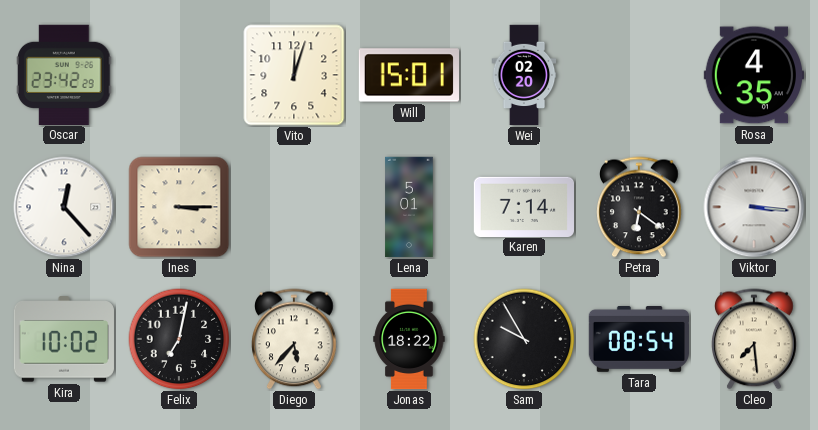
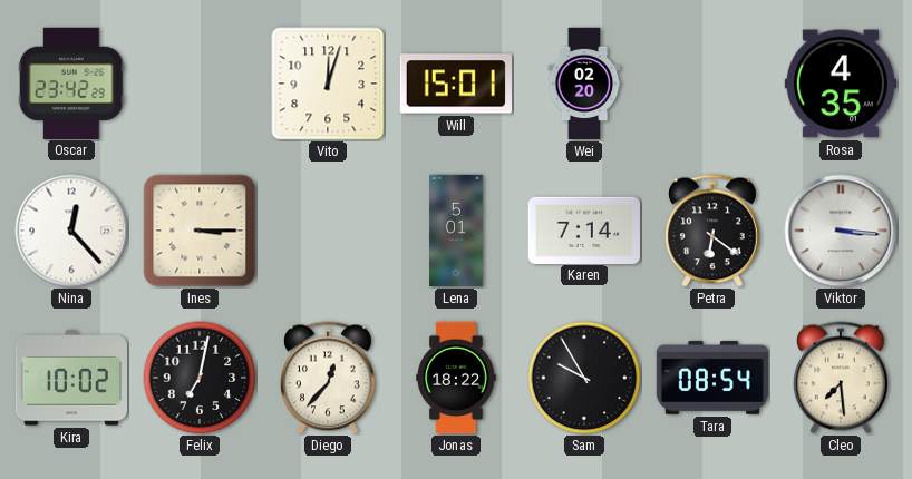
Diego: 5:37 -> 12:37 (329, 378)
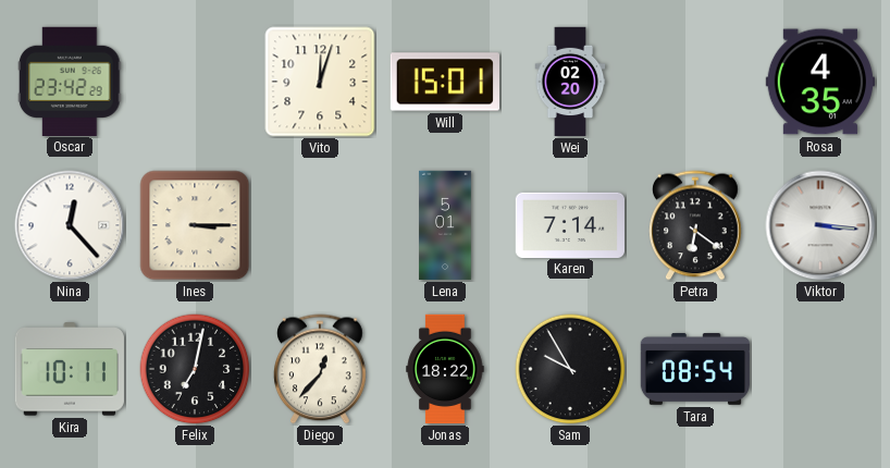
Kira: 10:02 -> 10:11 (70, 369)
Cleo: 7:29 -> none (842, 378)
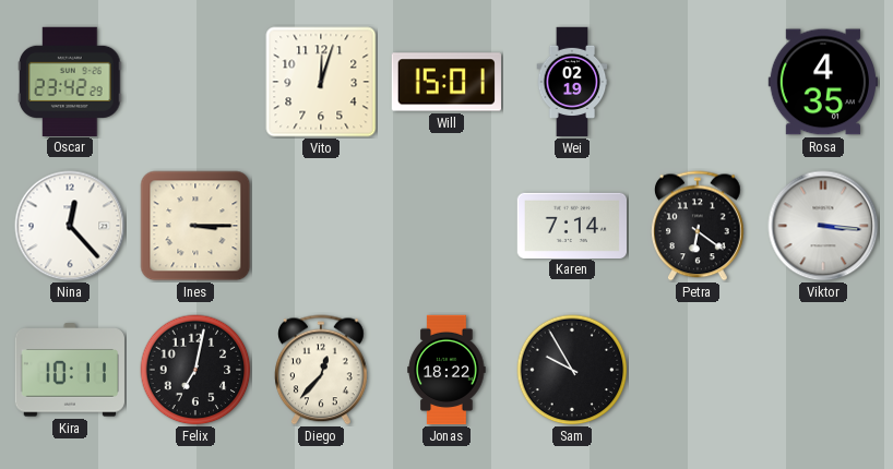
Wei: 02:20 -> 02:19 (572, 82)
Lena: 5:01 -> none (445, 225)
Tara: 08:54 -> none (694, 370)
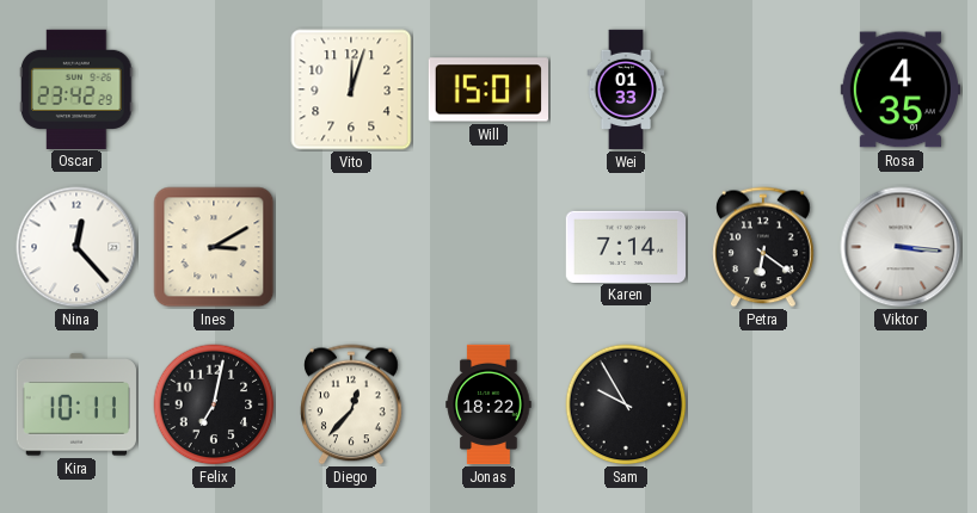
Wei: 02:19 -> 01:33 (626, 89)
Ines: 3:15 -> 3:10 (214, 247)
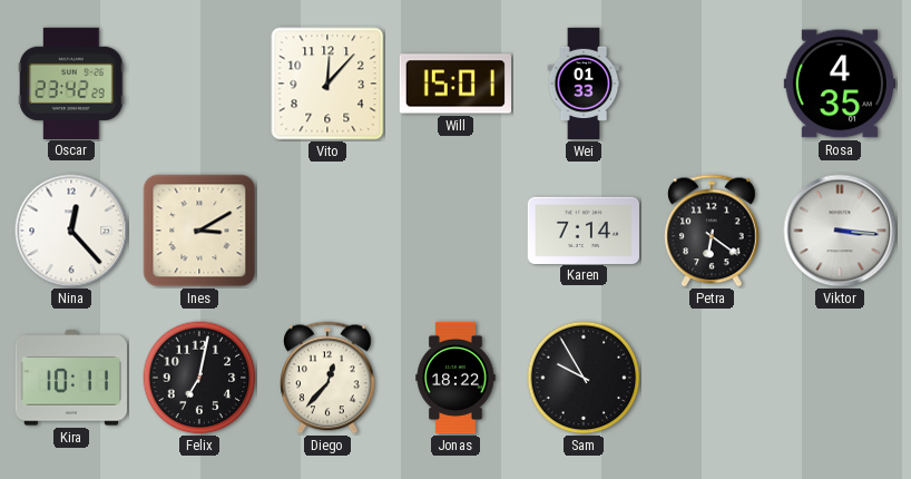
Vito: 12:03 -> 12:07 (327, 84)
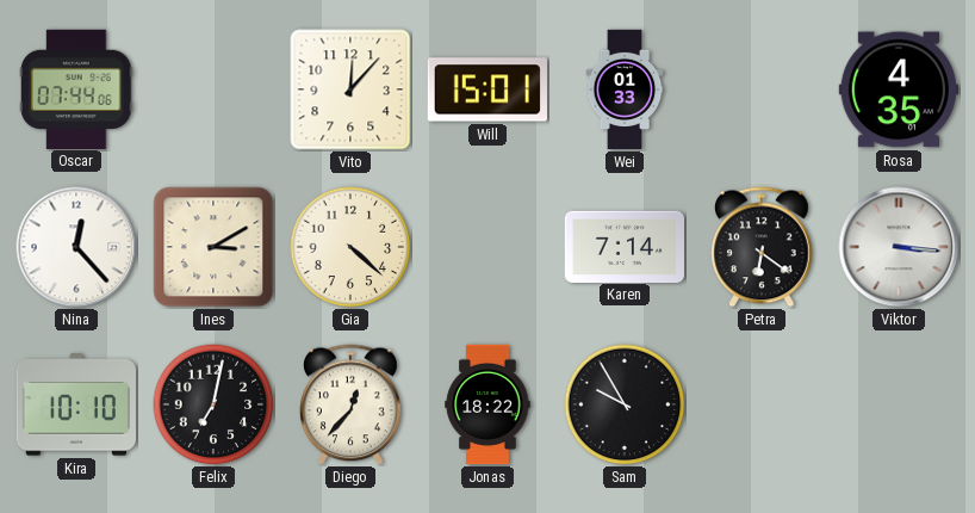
Oscar: 23:42 -> 07:44 (77, 88)
Gia: none -> 4:22 (350, 247)
Kira: 10:11 -> 10:10 (76, 404)
